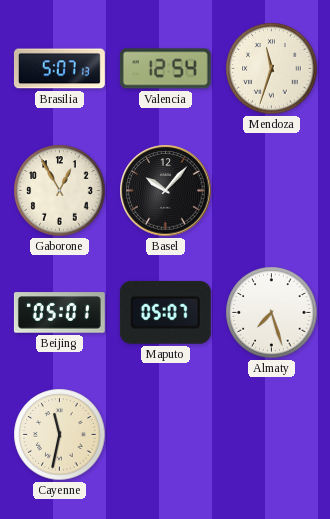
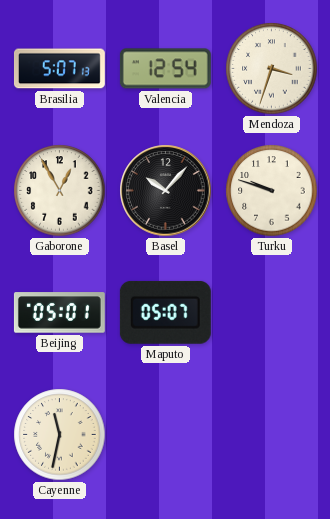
Mendoza: 11:33 -> 3:33 (272, 69)
Turku: none -> 9:48 (272, 191)
Almaty: 7:27 -> none (272, 313)
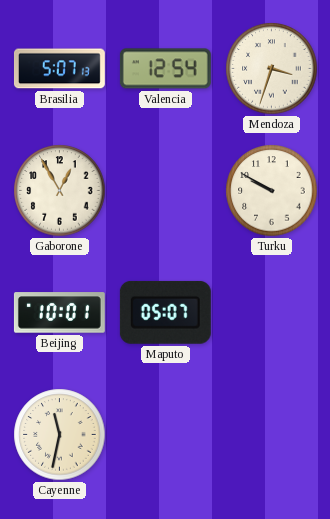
Basel: 10:07 -> none (166, 191)
Turku: 9:48 -> 9:50 (272, 191)
Beijing: 05:01 -> 10:01 (59, 313)
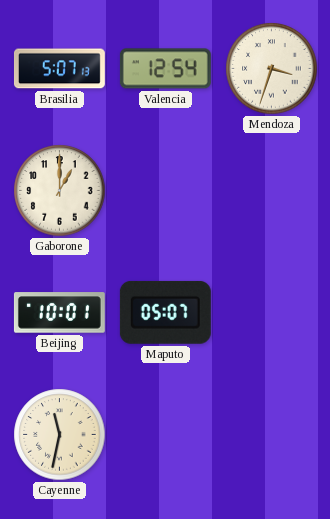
Gaborone: 12:55 -> 1:00 (60, 191)
Turku: 9:50 -> none (272, 191)
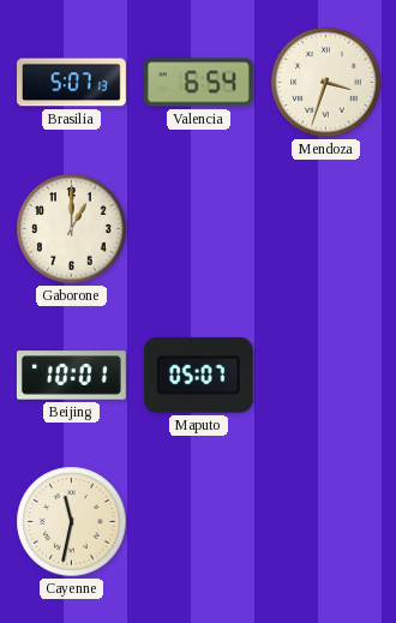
Valencia: 12:54 -> 6:54 (198, 83)
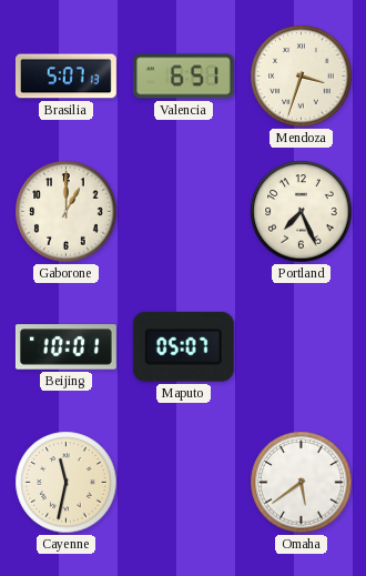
Valencia: 6:54 -> 6:51 (183, 77)
Portland: none -> 7:26 (302, 212)
Omaha: none -> 5:39 (302, 483)
